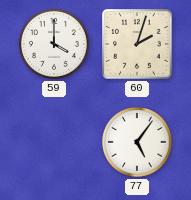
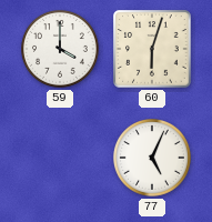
60: 2:03 -> 6:03 (152, 49)
77: 5:06 -> 5:04 (153, 159)
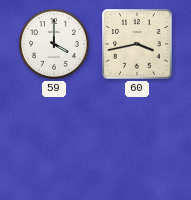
60: 6:03 -> 3:43 (137, 44)
77: 5:04 -> none (153, 159)
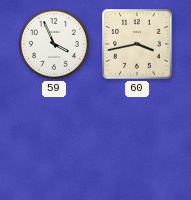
59: 4:00 -> 3:56 (55, 45)
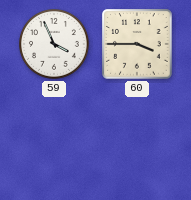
60: 3:43 -> 3:45 (137, 44)
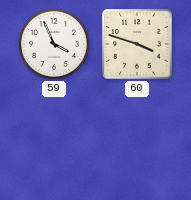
60: 3:45 -> 3:48 (137, 44)
